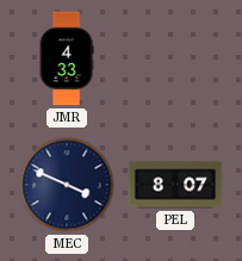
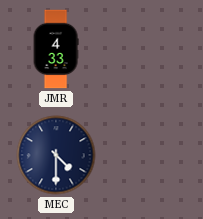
MEC: 3:49 -> 4:30 (56, 155)
PEL: 8:07 -> none (175, 185)
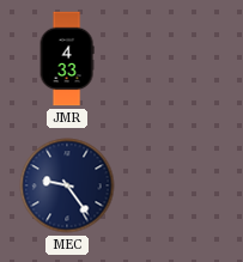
MEC: 4:30 -> 9:24 (67, 185)
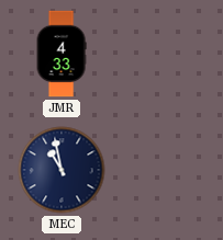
MEC: 9:24 -> 10:58 (62, 170)
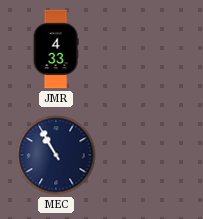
MEC: 10:58 -> 10:55 (56, 155)
